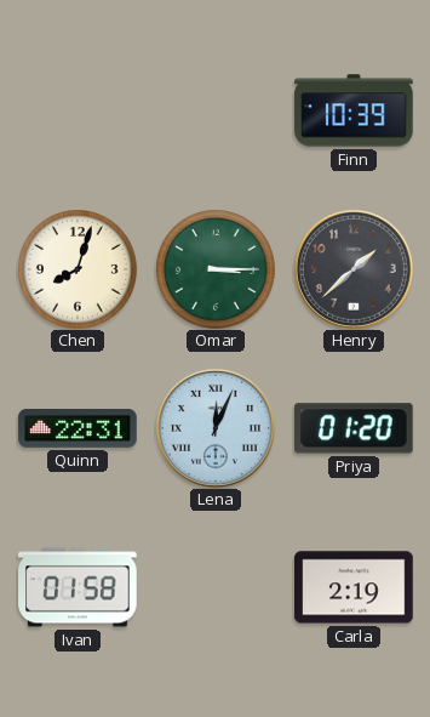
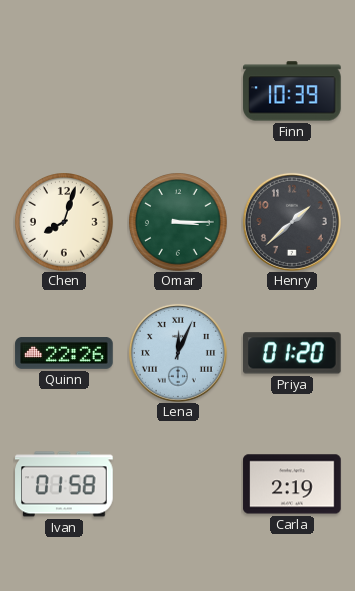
Quinn: 22:31 -> 22:26 (64, 354)
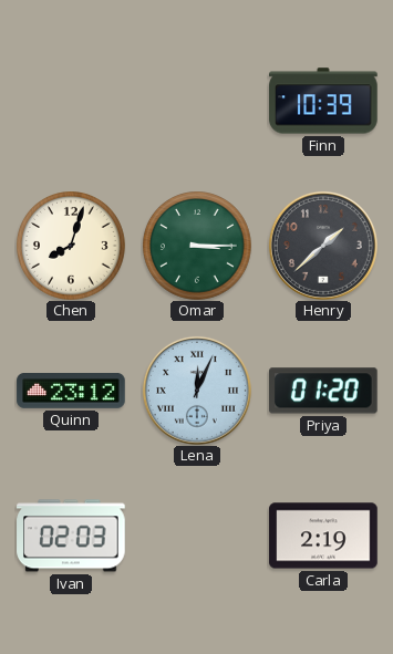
Quinn: 22:26 -> 23:12 (71, 392)
Ivan: 01:58 -> 02:03 (71, 536)
